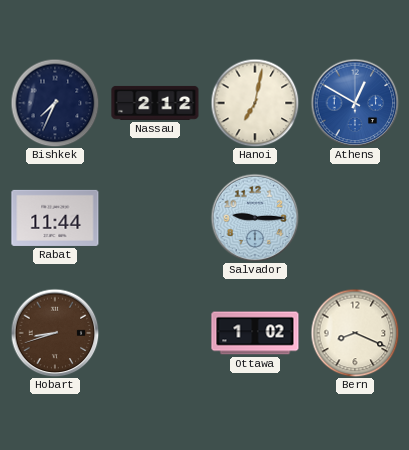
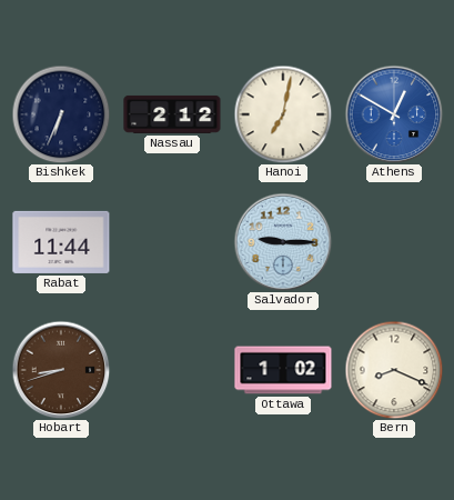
Bishkek: 7:34 -> 6:34 (61, 114)
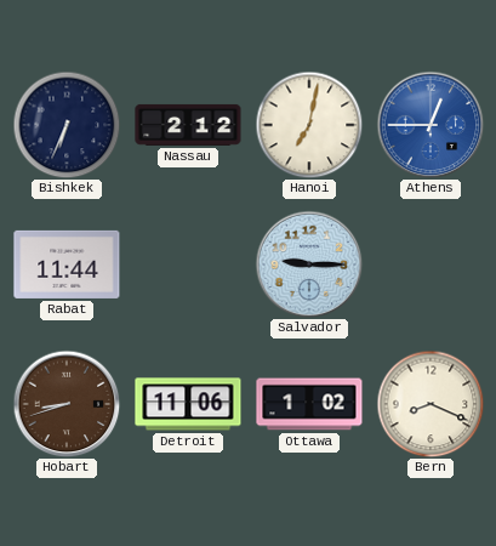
Athens: 12:50 -> 12:45 (431, 125)
Detroit: none -> 11:06 (188, 404)
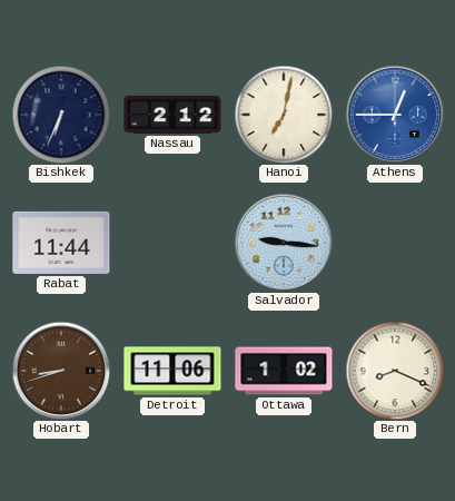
Salvador: 9:15 -> 9:16 (284, 243)
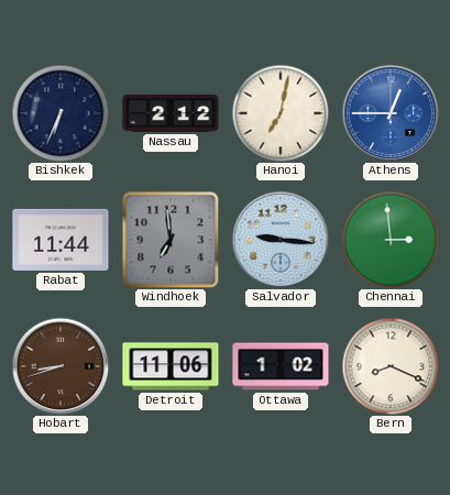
Windhoek: none -> 6:59 (171, 240)
Chennai: none -> 2:59 (391, 240)
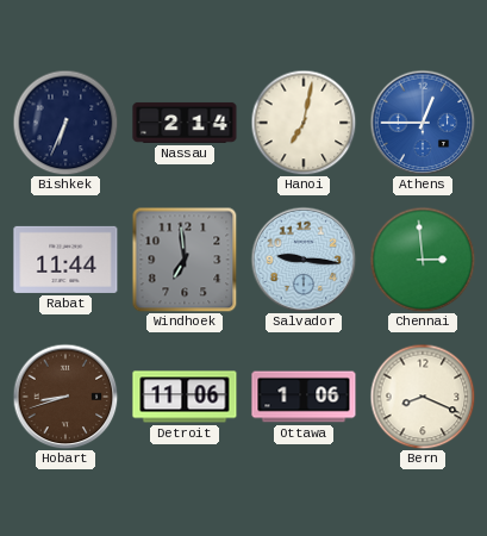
Nassau: 2:12 -> 2:14 (185, 123)
Ottawa: 1:02 -> 1:06 (304, 397)
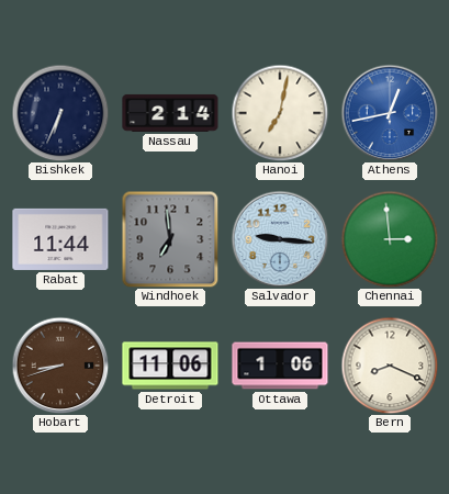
Athens: 12:45 -> 12:43 (390, 113)
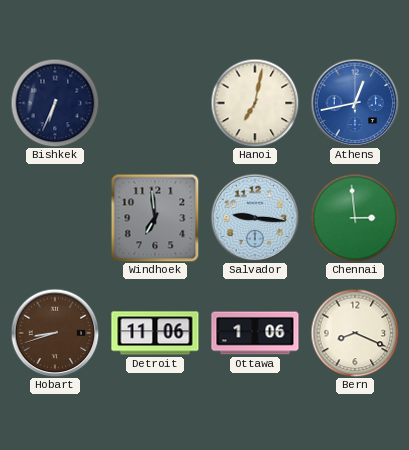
Nassau: 2:14 -> none (170, 113)
Rabat: 11:44 -> none (60, 239)
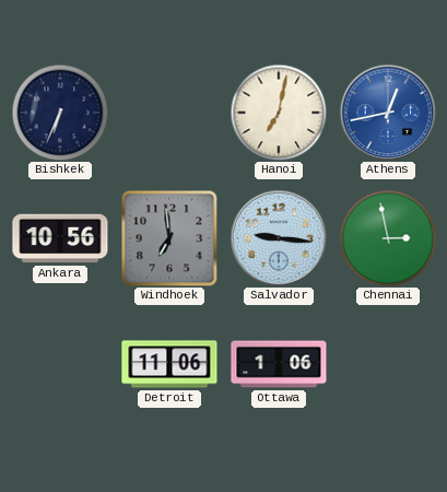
Ankara: none -> 10:56 (60, 238)
Chennai: 2:59 -> 2:58 (388, 238)
Hobart: 8:42 -> none (55, 333)
Bern: 8:19 -> none (355, 333)
